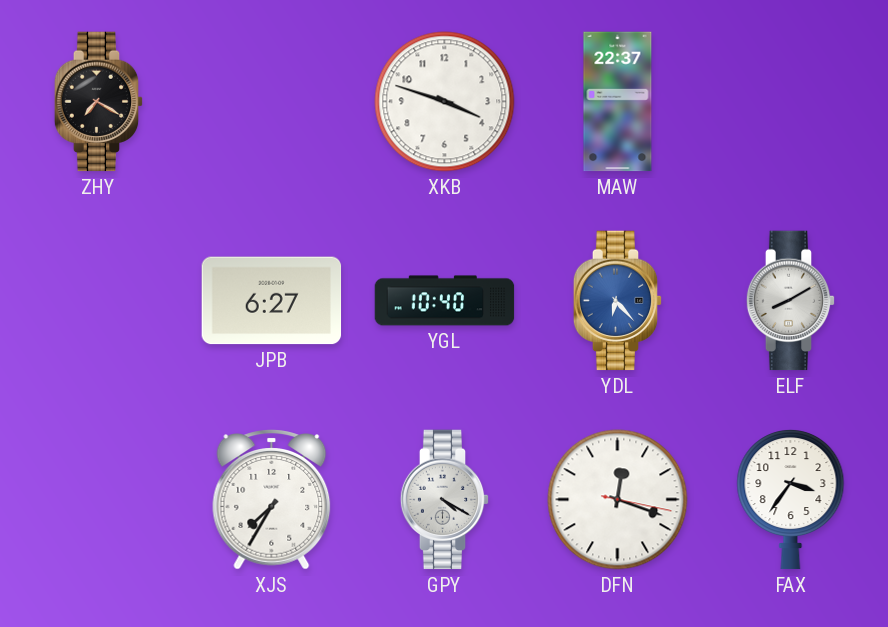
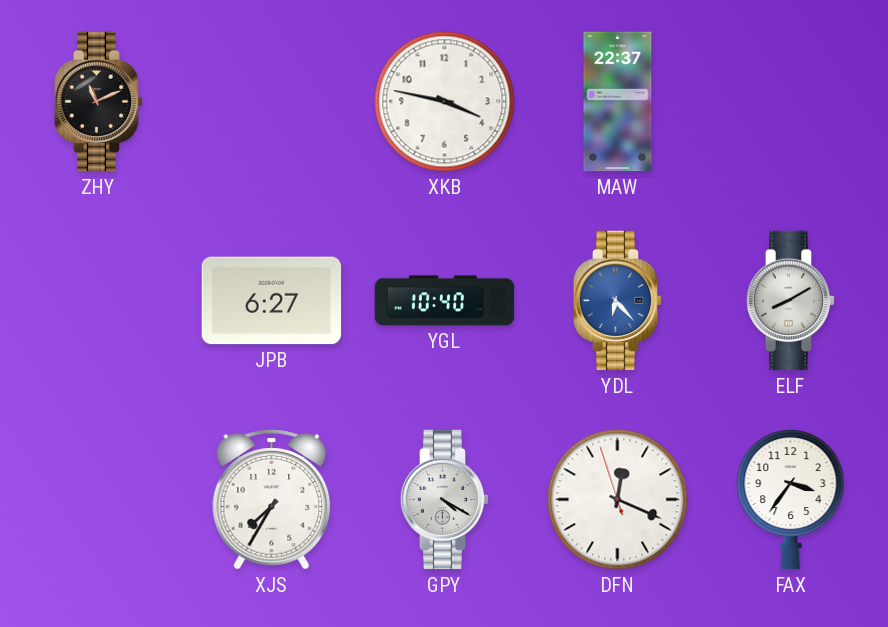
ZHY: 7:20 -> 11:11 (99, 102)
XKB: 3:48 -> 3:47 (445, 102)
DFN: 12:18:17 -> 12:18:57 (618, 500)
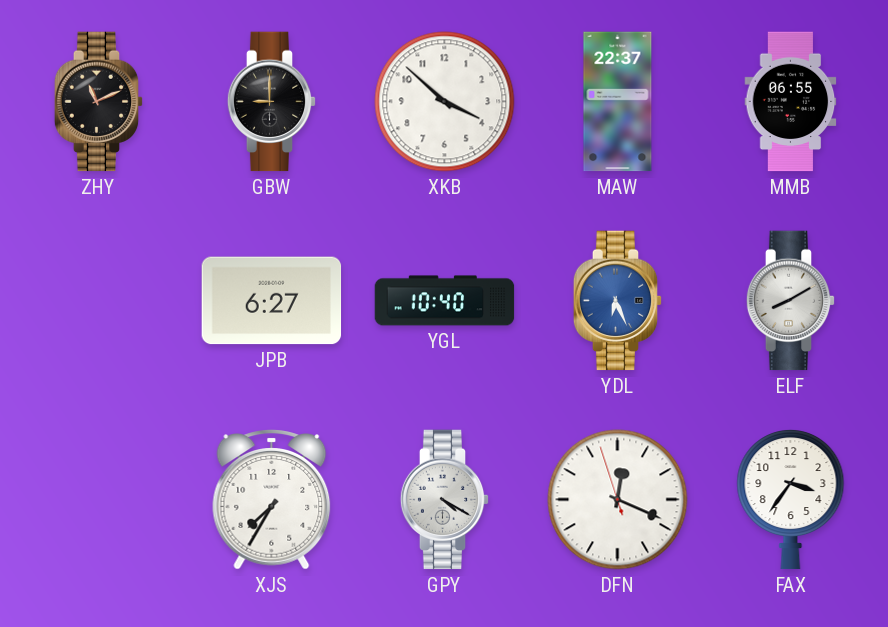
GBW: none -> 9:00 (272, 102)
XKB: 3:47 -> 3:52 (445, 102)
MMB: none -> 06:55 (791, 102)
YDL: 6:23 -> 6:26 (618, 301)
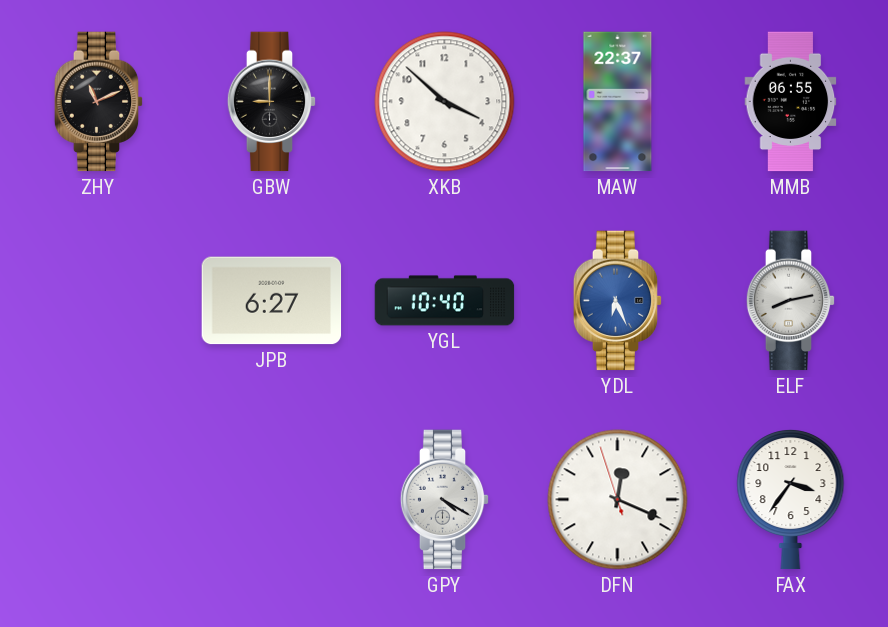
ELF: 8:10 -> 8:13 (791, 301)
XJS: 7:35 -> none (272, 500)
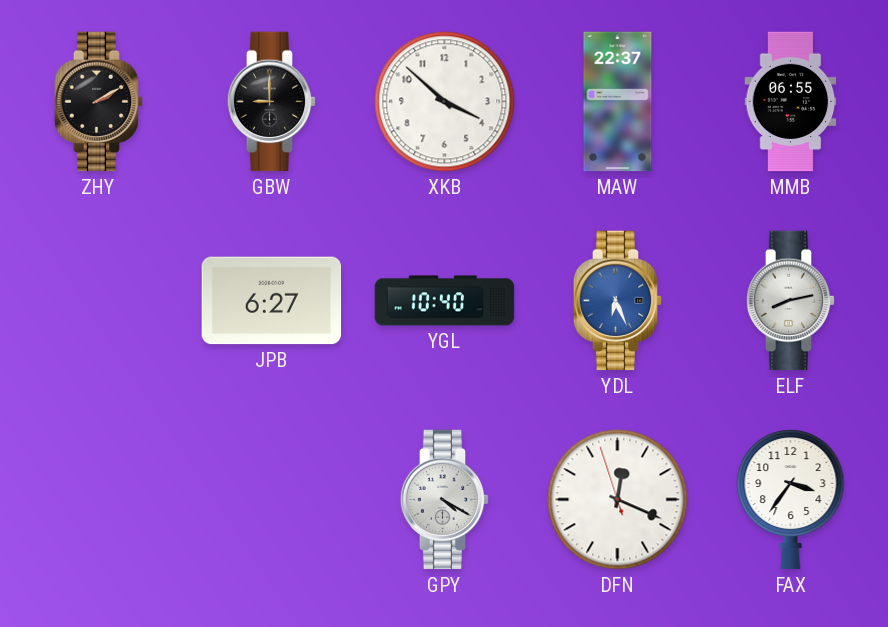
ZHY: 11:11 -> 2:10 (99, 102)
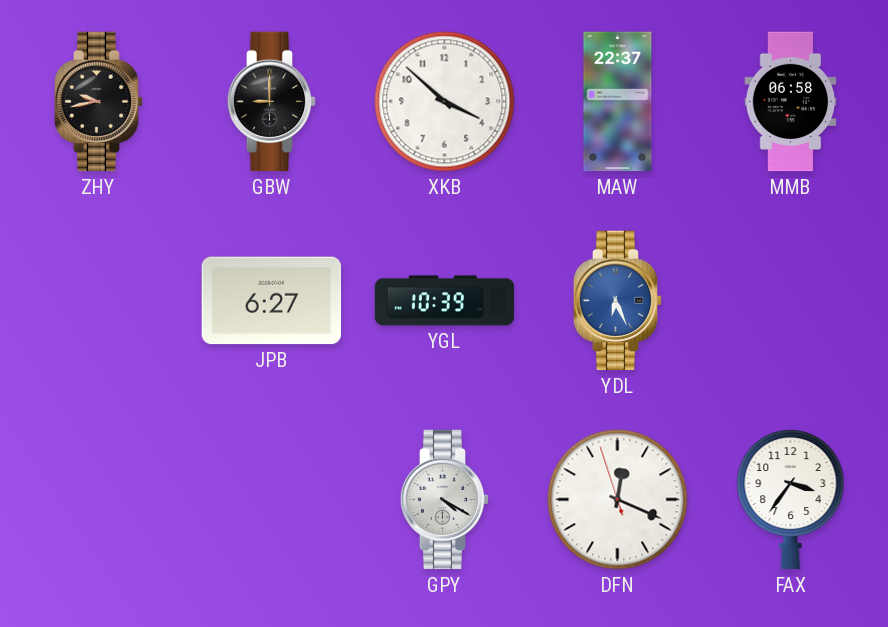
ZHY: 2:10 -> 9:43 (99, 102)
MMB: 06:55 -> 06:58 (791, 102)
YGL: 10:40 -> 10:39 (445, 301)
ELF: 8:13 -> none (791, 301)
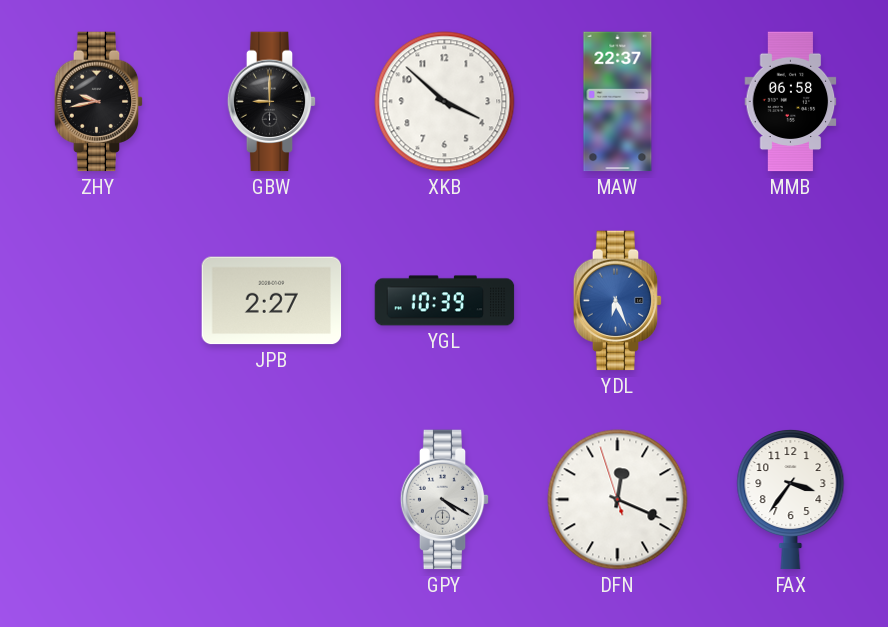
JPB: 6:27 -> 2:27 (272, 301)
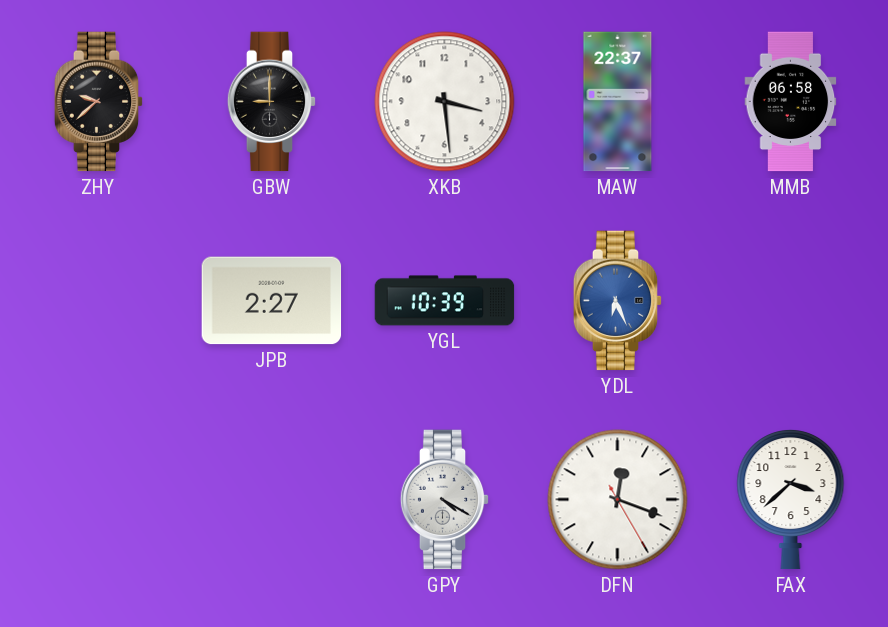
ZHY: 9:43 -> 9:38 (99, 102)
XKB: 3:52 -> 3:29 (445, 102)
DFN: 12:18:57 -> 12:18:25 (618, 500)
FAX: 3:36 -> 3:38 (791, 500)
